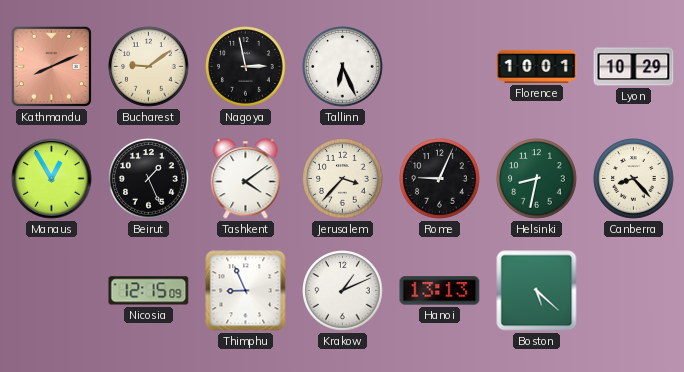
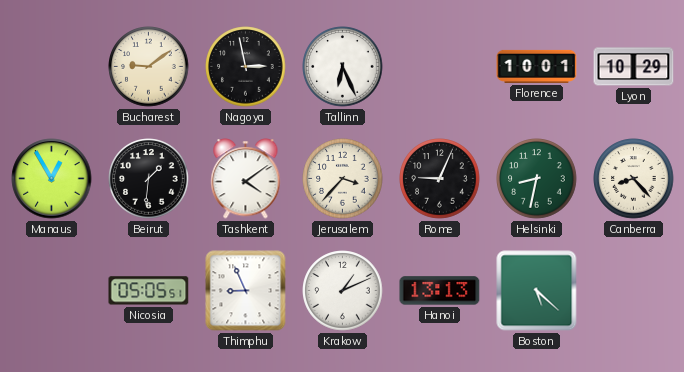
Kathmandu: 8:11 -> none (51, 66)
Beirut: 1:26 -> 1:31 (149, 179)
Nicosia: 12:15 -> 05:05 (149, 291)
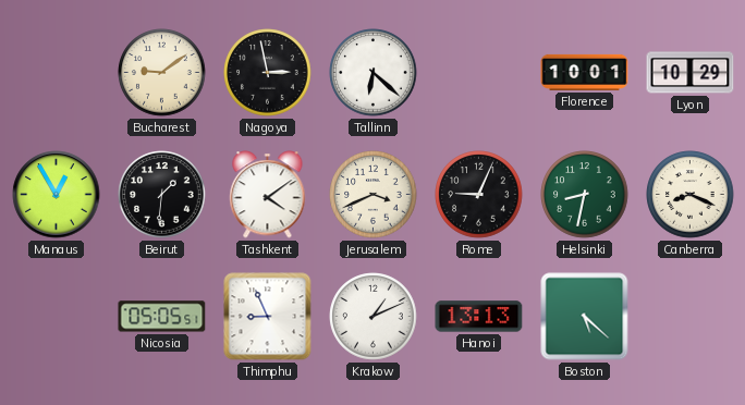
Tallinn: 6:26 -> 6:22 (374, 73)
Jerusalem: 3:37 -> 3:41 (374, 195)
Canberra: 8:23 -> 8:19 (691, 195)
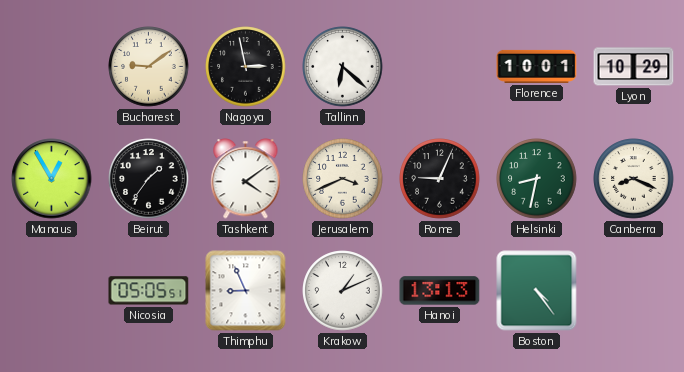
Beirut: 1:31 -> 1:36 (149, 179)
Boston: 5:22 -> 4:24 (537, 291)
